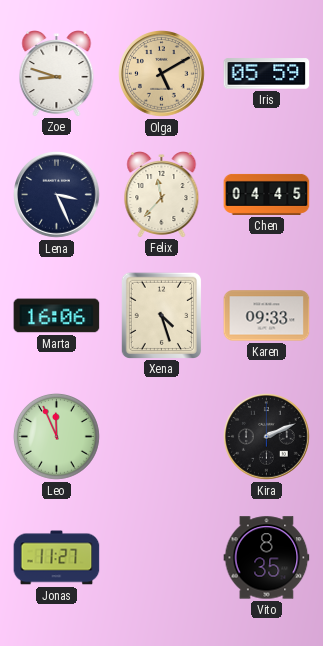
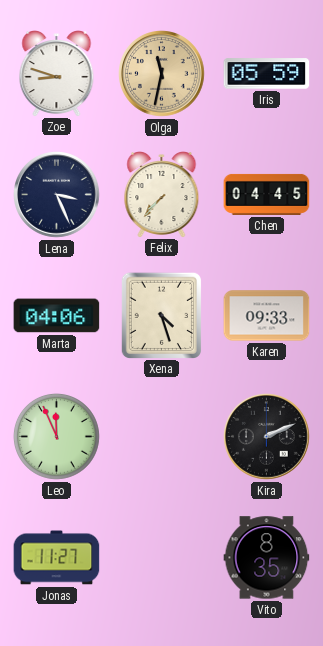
Olga: 5:10 -> 11:32 (162, 74)
Felix: 11:37 -> 7:37 (162, 195)
Marta: 16:06 -> 04:06 (57, 316)
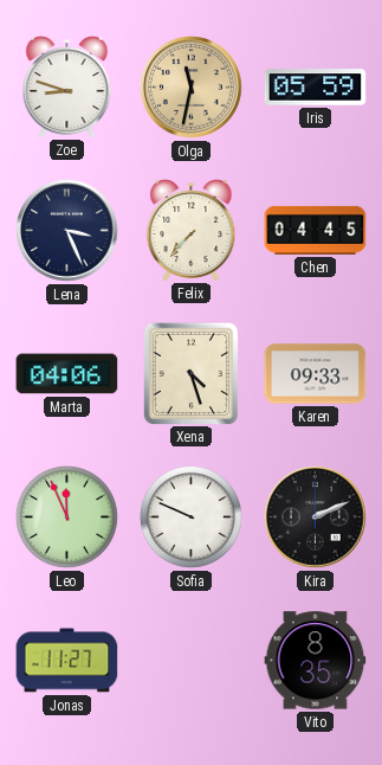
Sofia: none -> 9:49 (190, 516)
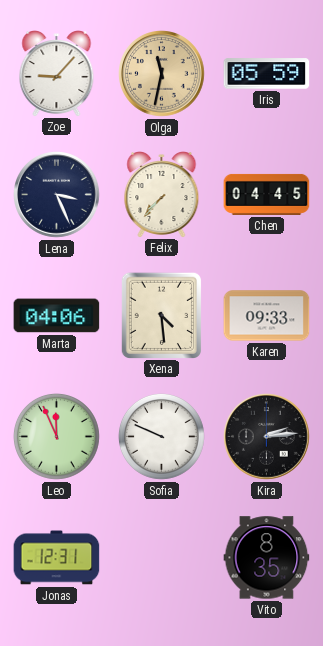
Zoe: 8:48 -> 9:07 (57, 74)
Xena: 4:27 -> 4:29 (161, 315)
Kira: 2:11 -> 2:14 (267, 437)
Jonas: 11:27 -> 12:31 (57, 558)
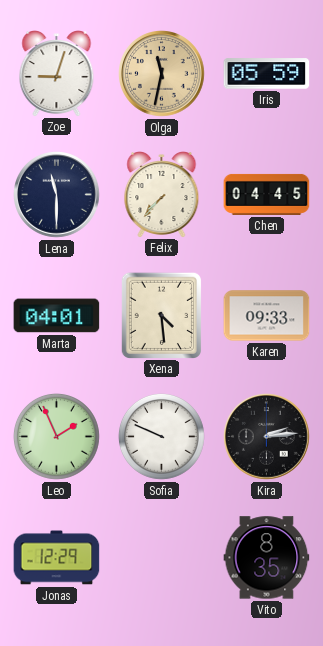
Zoe: 9:07 -> 9:03 (57, 74)
Lena: 3:26 -> 11:30 (57, 195)
Marta: 04:06 -> 04:01 (57, 316)
Leo: 11:56 -> 1:56 (56, 436)
Jonas: 12:31 -> 12:29 (57, 558)
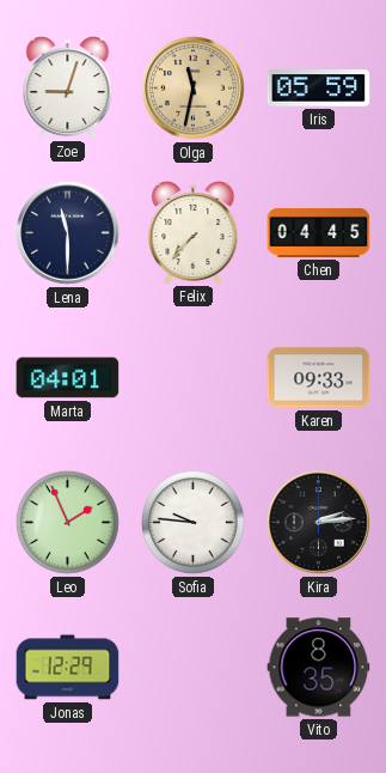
Xena: 4:29 -> none (161, 315)
Sofia: 9:49 -> 9:46 (192, 522)
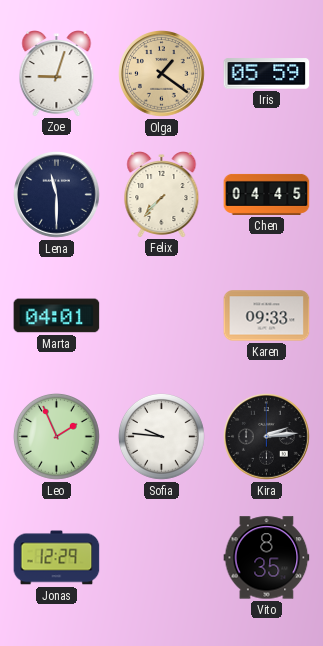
Olga: 11:32 -> 1:21 (162, 74)
